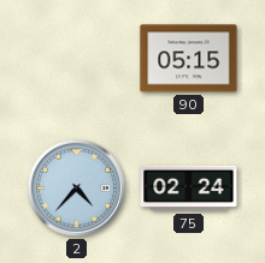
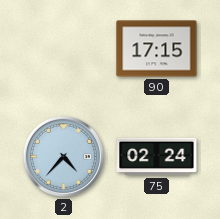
90: 05:15 -> 17:15 (157, 49)
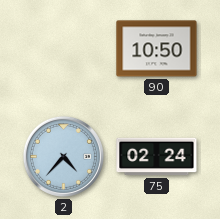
90: 17:15 -> 10:50 (157, 49)
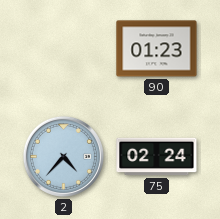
90: 10:50 -> 01:23 (157, 49)
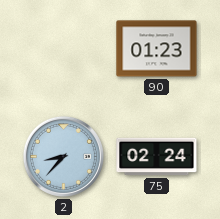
2: 4:37 -> 8:37 (63, 156)
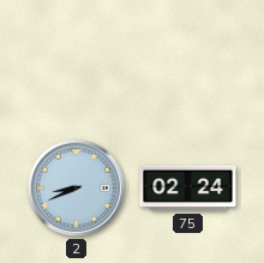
90: 01:23 -> none (157, 49)
2: 8:37 -> 8:41 (76, 187)
